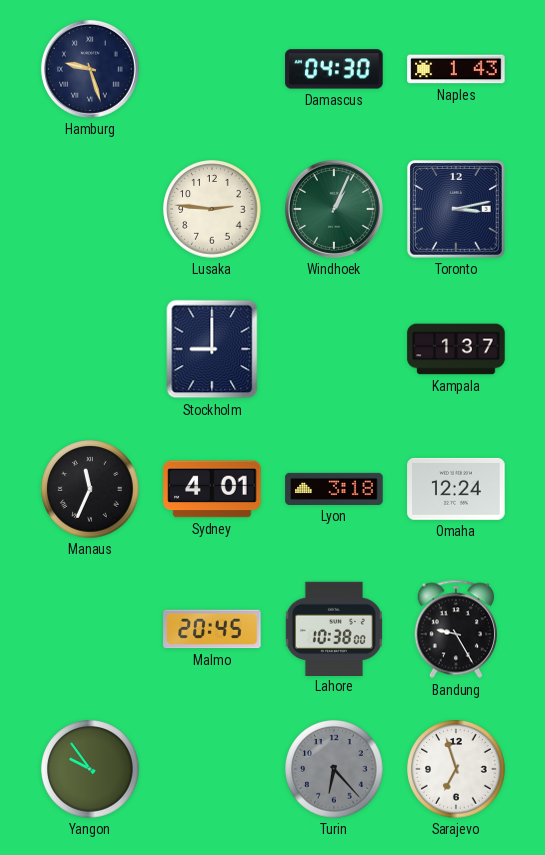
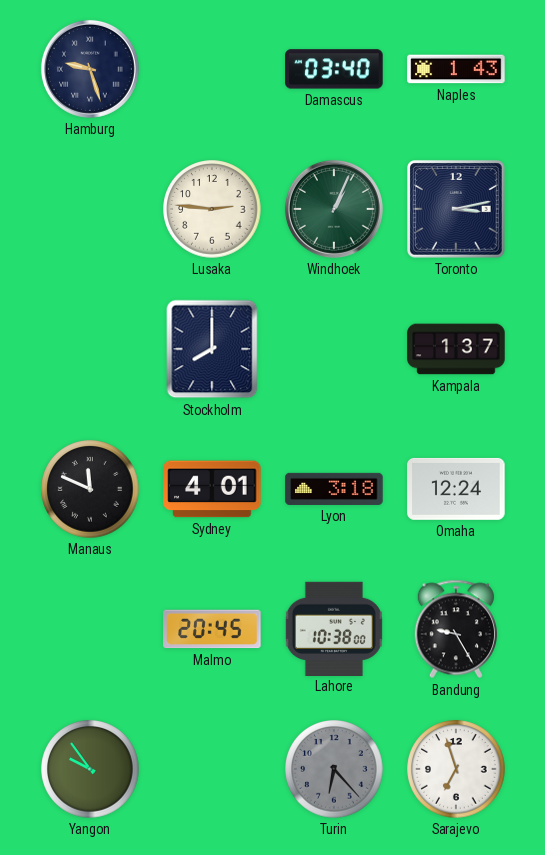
Damascus: 04:30 -> 03:40 (334, 69)
Stockholm: 9:00 -> 8:00 (212, 349)
Manaus: 11:34 -> 11:49 (90, 489)
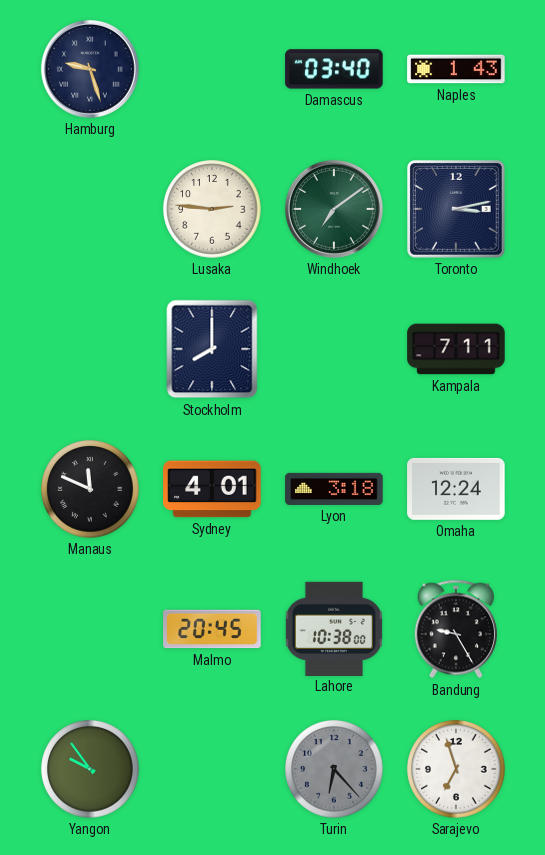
Windhoek: 1:04 -> 7:09 (334, 209)
Kampala: 1:37 -> 7:11 (456, 349)
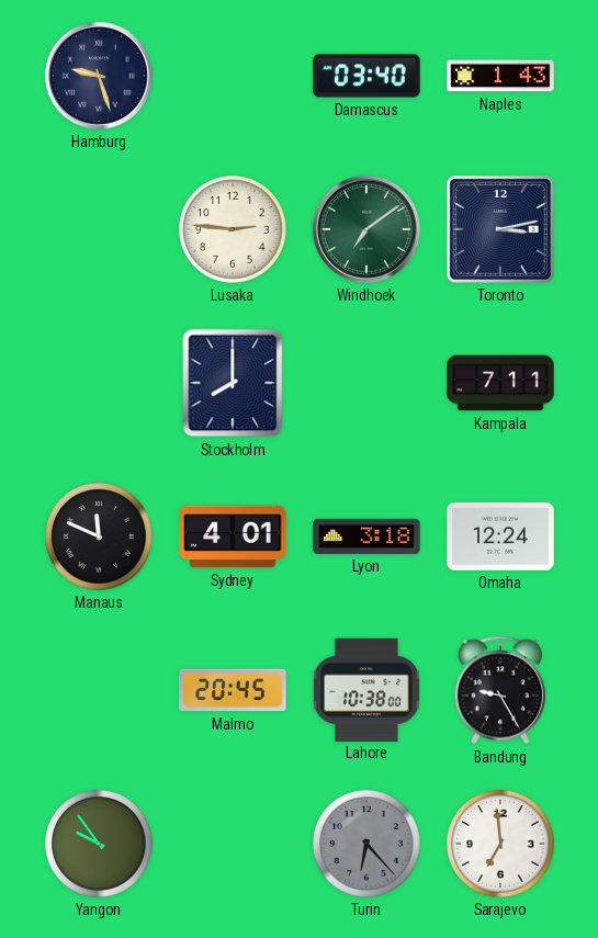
Sarajevo: 6:57 -> 6:59 (500, 844)
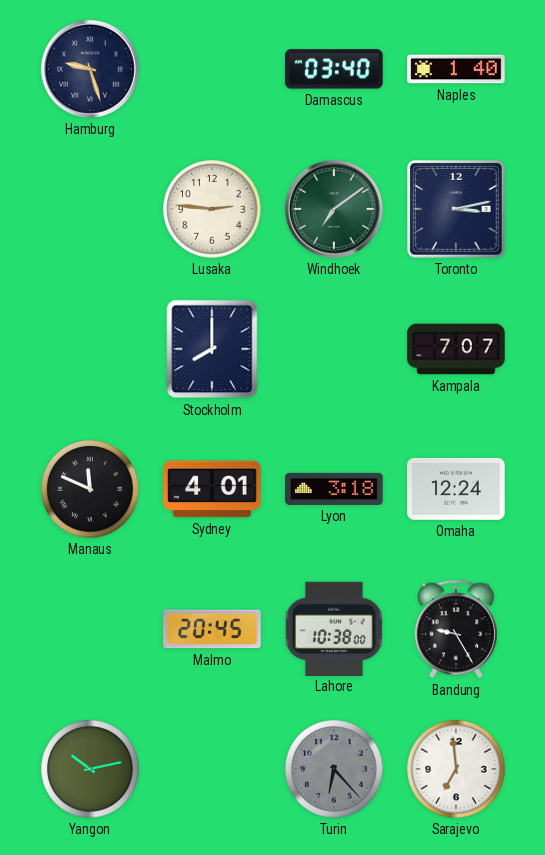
Naples: 1:43 -> 1:40 (456, 69)
Kampala: 7:11 -> 7:07 (456, 349)
Yangon: 9:54 -> 10:13 (90, 769)
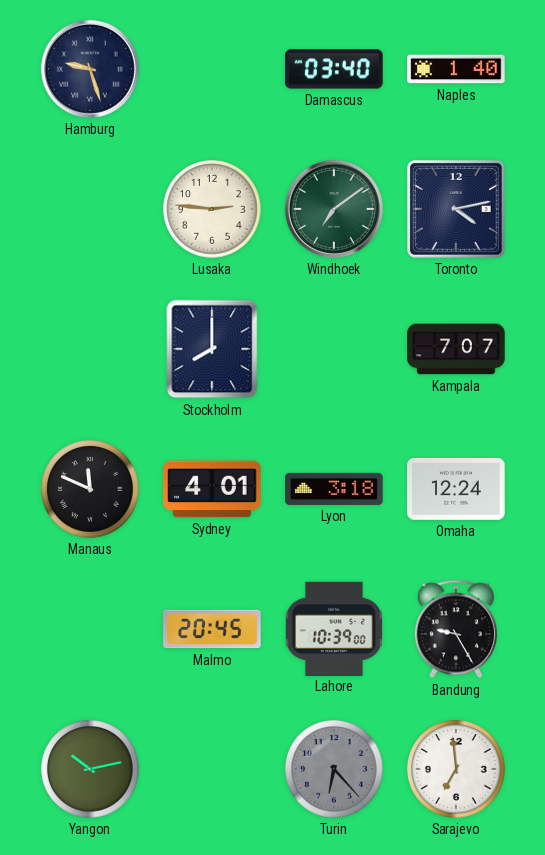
Toronto: 3:13 -> 4:13 (457, 210)
Lahore: 10:38 -> 10:39 (334, 628)
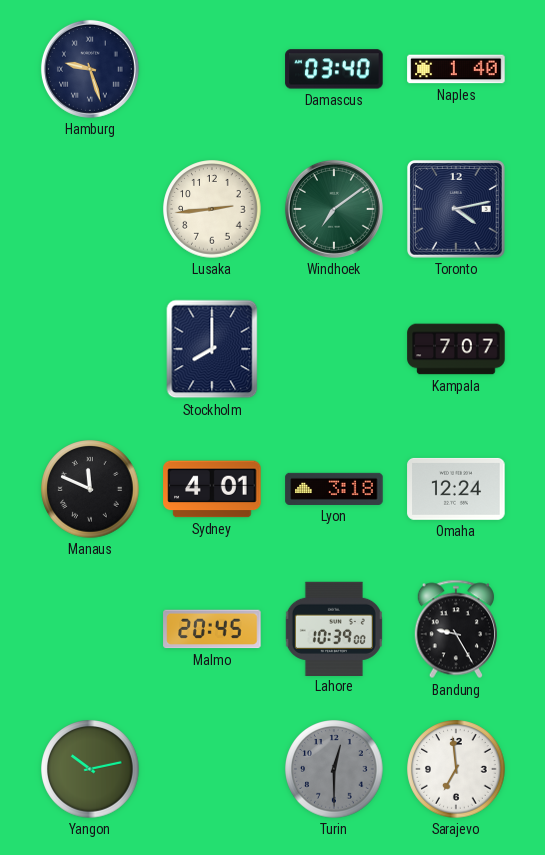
Lusaka: 2:46 -> 2:44 (212, 209)
Turin: 6:23 -> 12:30 (334, 769)
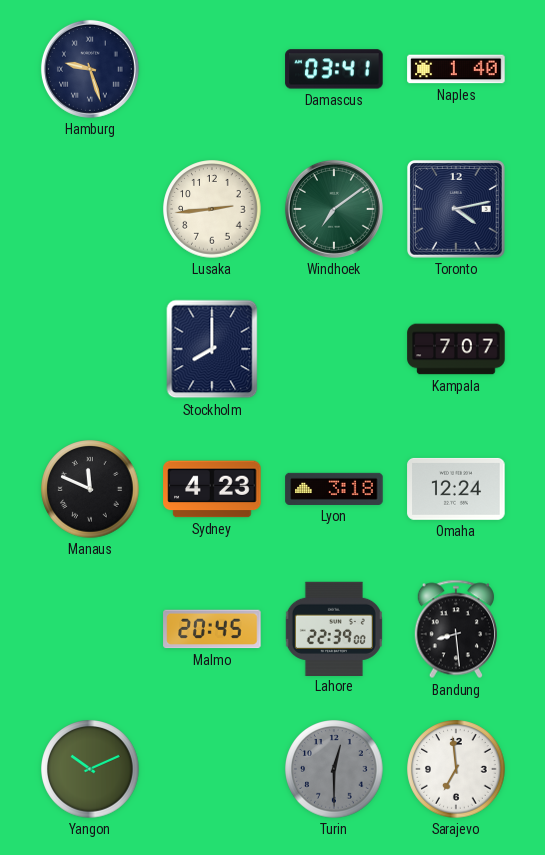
Damascus: 03:40 -> 03:41 (334, 69)
Sydney: 4:01 -> 4:23 (212, 489)
Lahore: 10:39 -> 22:39 (334, 628)
Bandung: 9:25 -> 8:29 (455, 629)
Yangon: 10:13 -> 10:11 (90, 769)
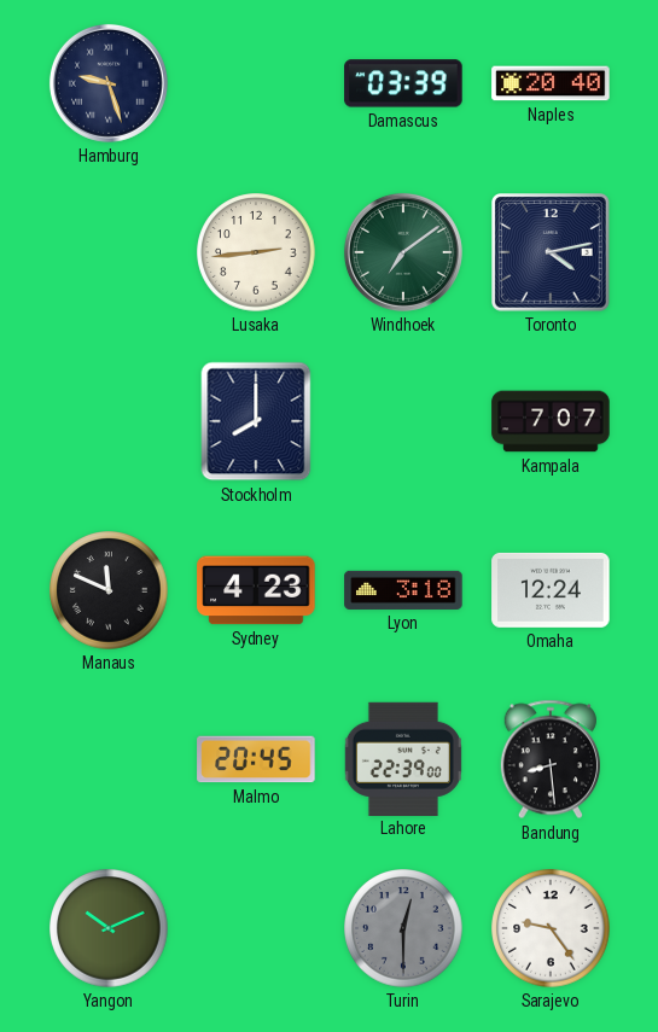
Damascus: 03:41 -> 03:39 (403, 83)
Naples: 1:40 -> 20:40 (551, 83)
Sarajevo: 6:59 -> 9:24 (551, 928)
